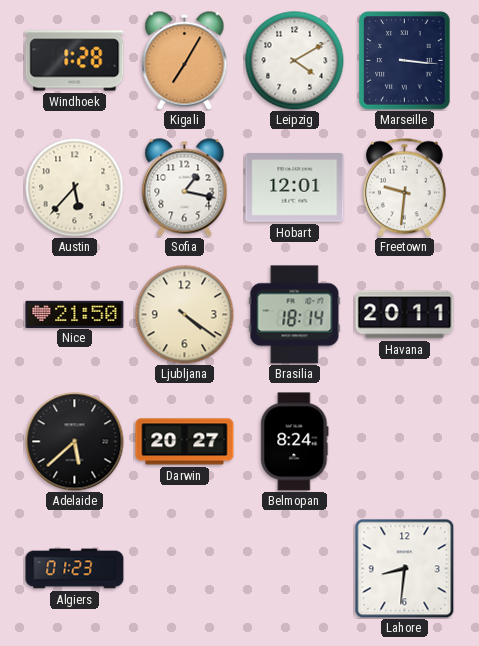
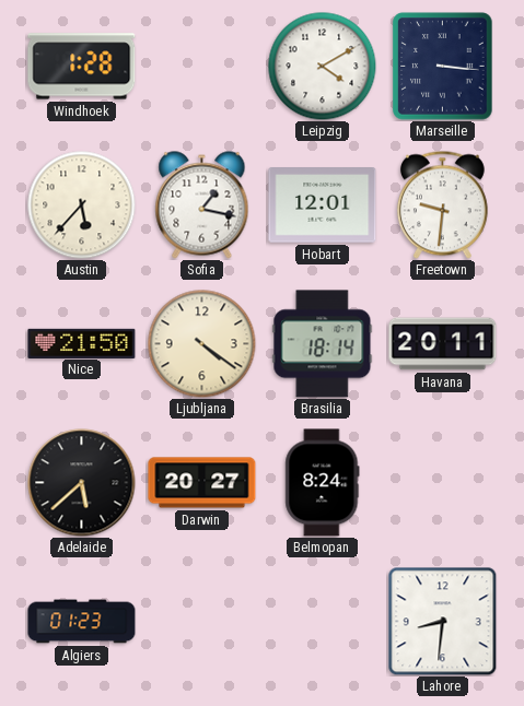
Kigali: 7:05 -> none (185, 61)
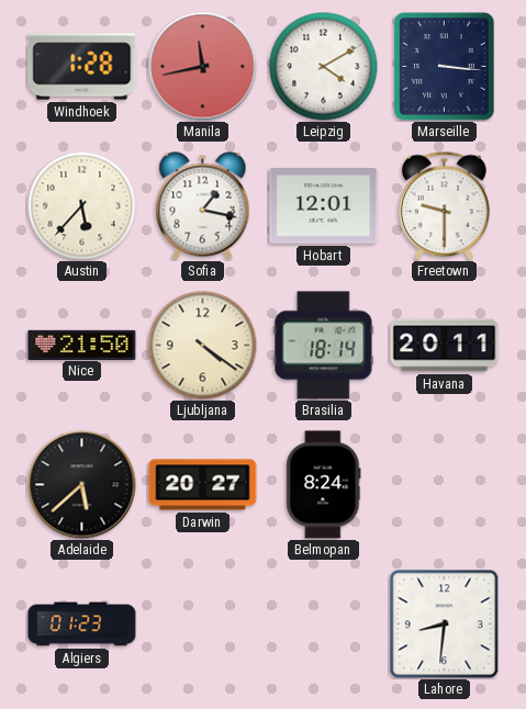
Manila: none -> 11:43 (203, 67)
Freetown: 9:31 -> 9:30 (444, 205)
